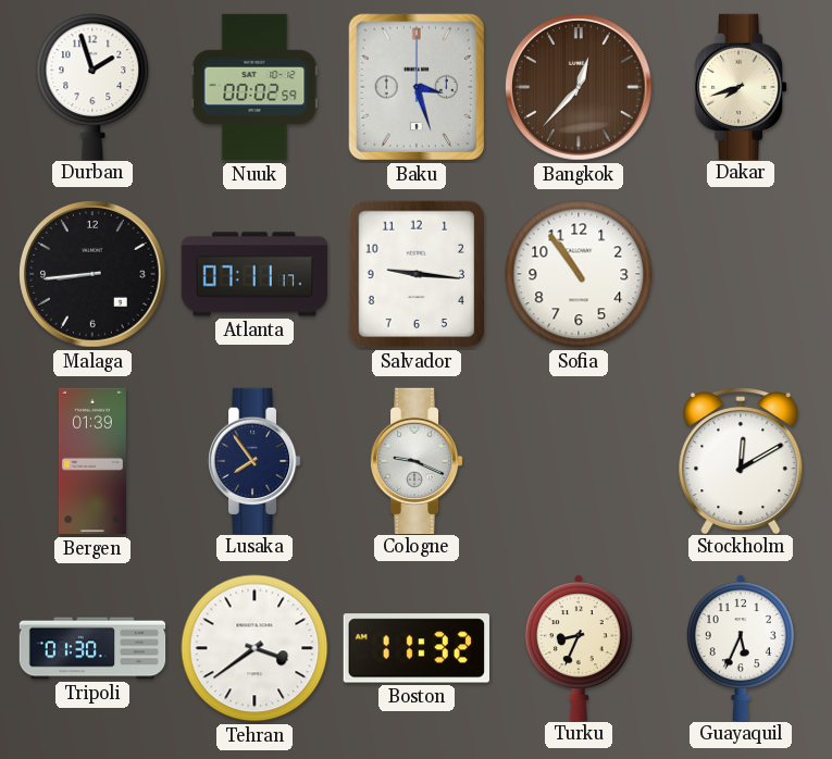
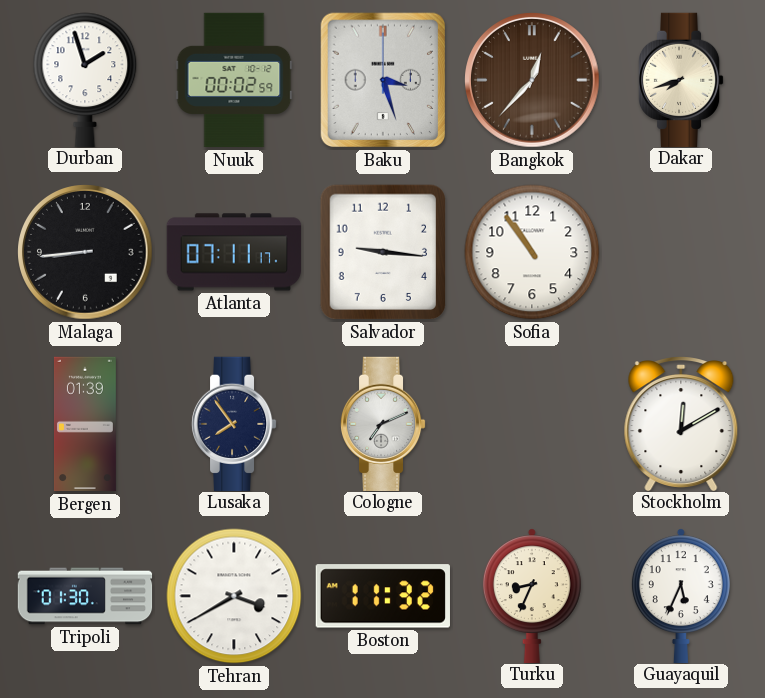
Cologne: 9:19 -> 7:11 (383, 423)
Tehran: 3:39 -> 3:40 (234, 596)
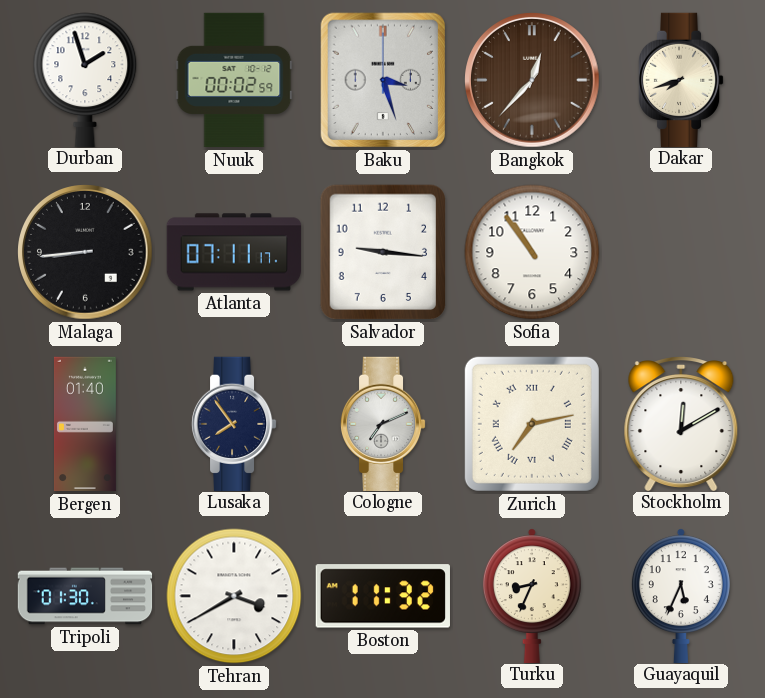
Bergen: 01:39 -> 01:40 (85, 424)
Zurich: none -> 7:13 (532, 424)
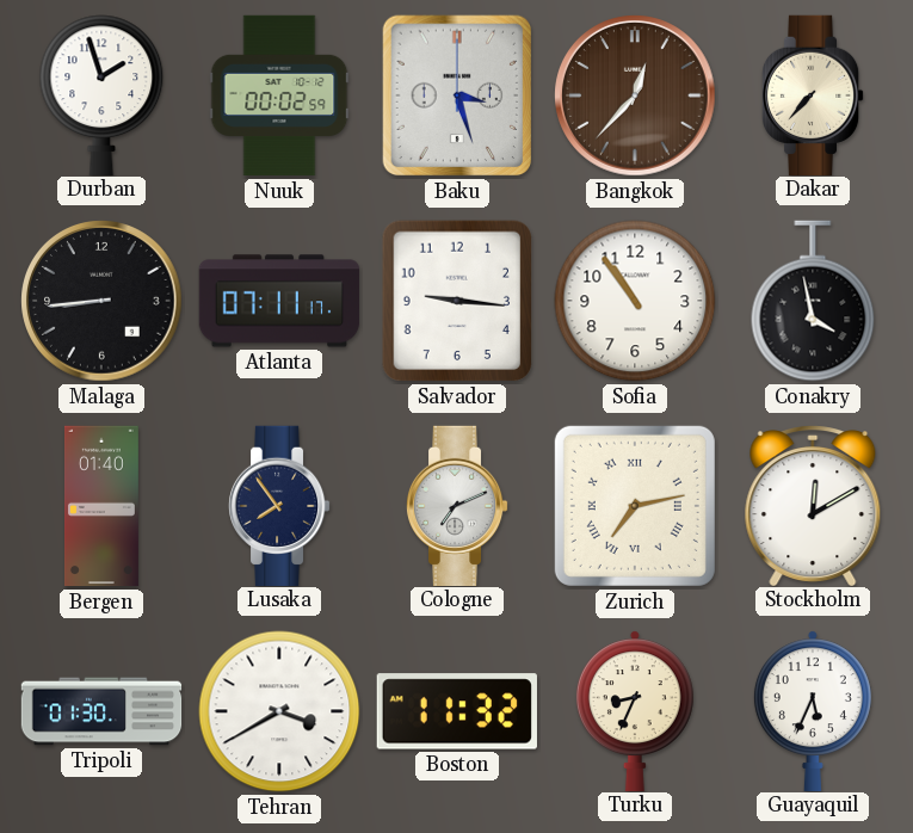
Dakar: 7:42 -> 7:37 (813, 94)
Conakry: none -> 3:58 (813, 301)
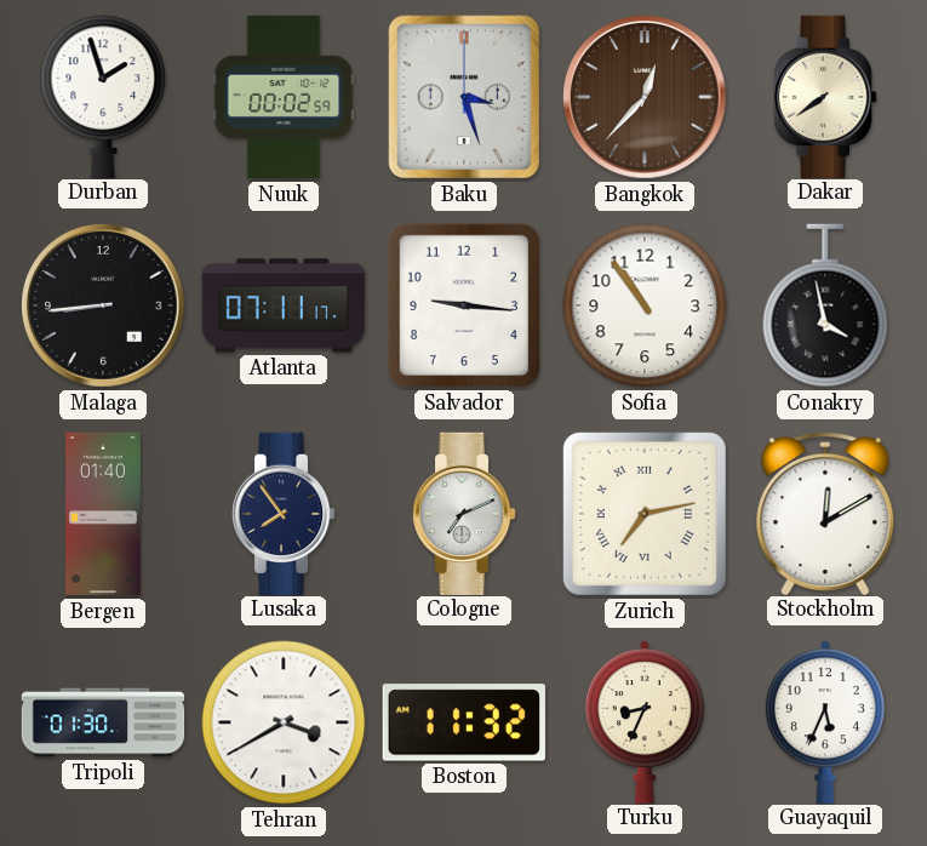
Dakar: 7:37 -> 7:39 (825, 96)
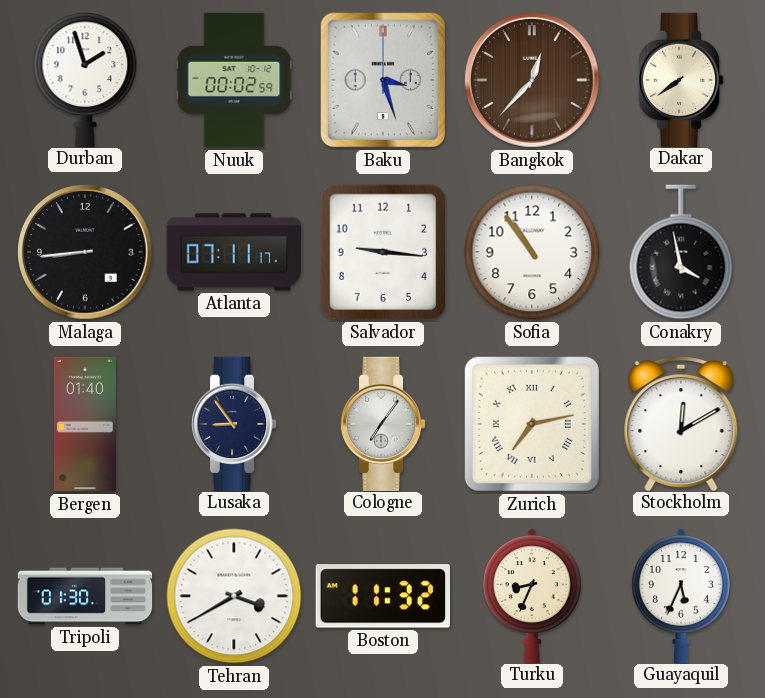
Lusaka: 7:54 -> 8:54 (234, 423)
Cologne: 7:11 -> 7:06 (383, 423)
